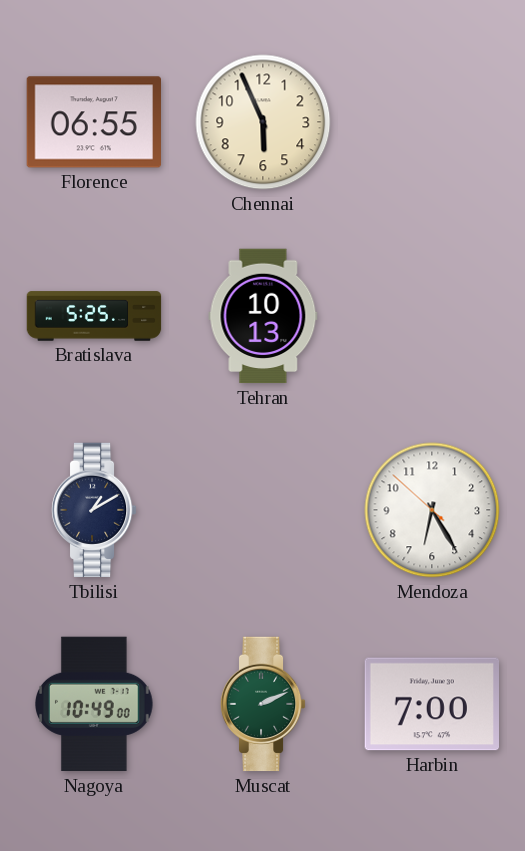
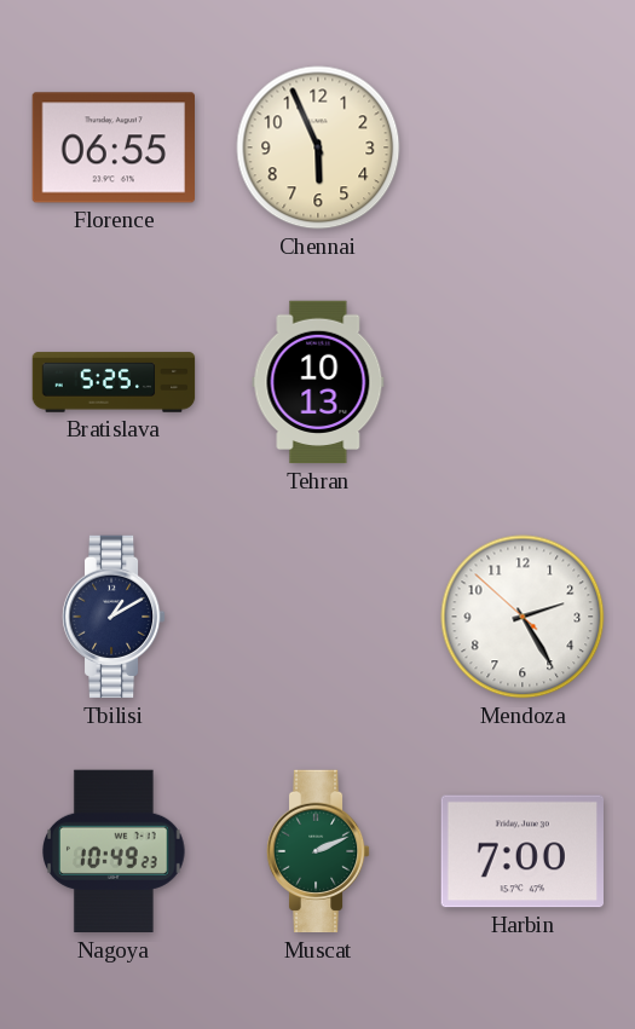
Mendoza: 6:24 -> 2:24 (523, 617)
Nagoya: 10:49:00 -> 10:49:23 (115, 851)
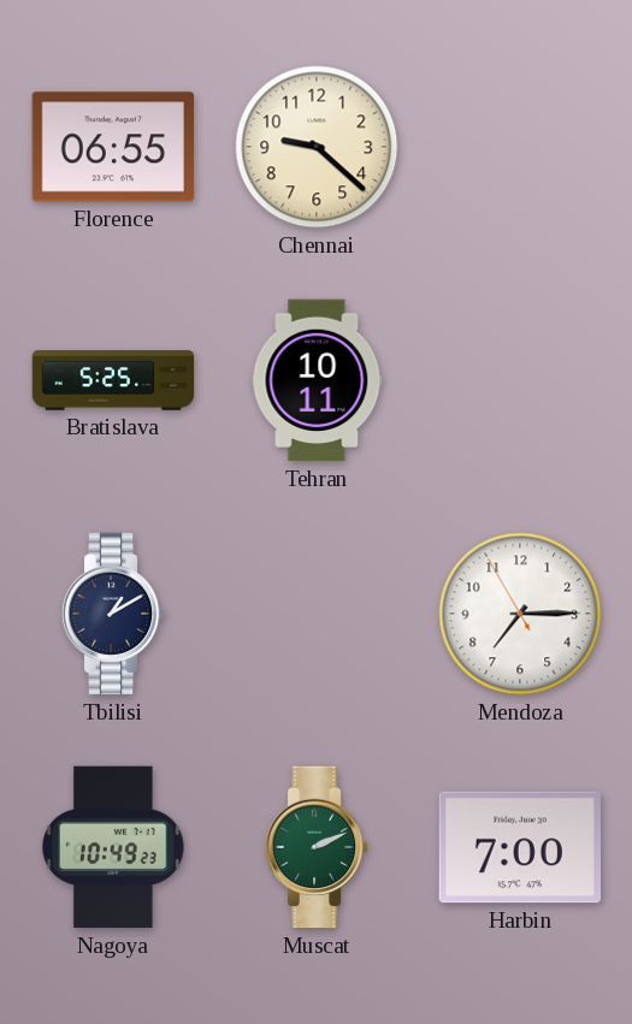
Chennai: 5:56 -> 9:22 (317, 147)
Tehran: 10:13 -> 10:11 (317, 380)
Mendoza: 2:24 -> 7:14 (520, 614)
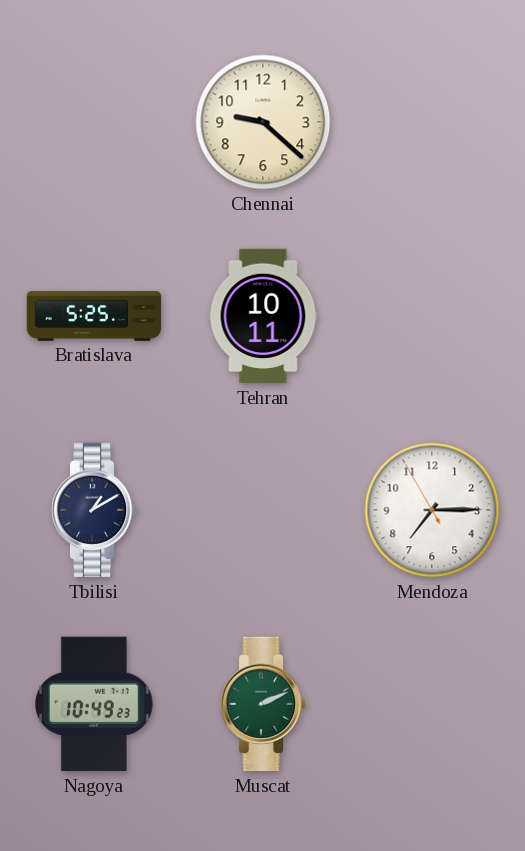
Florence: 06:55 -> none (112, 147)
Harbin: 7:00 -> none (519, 847)
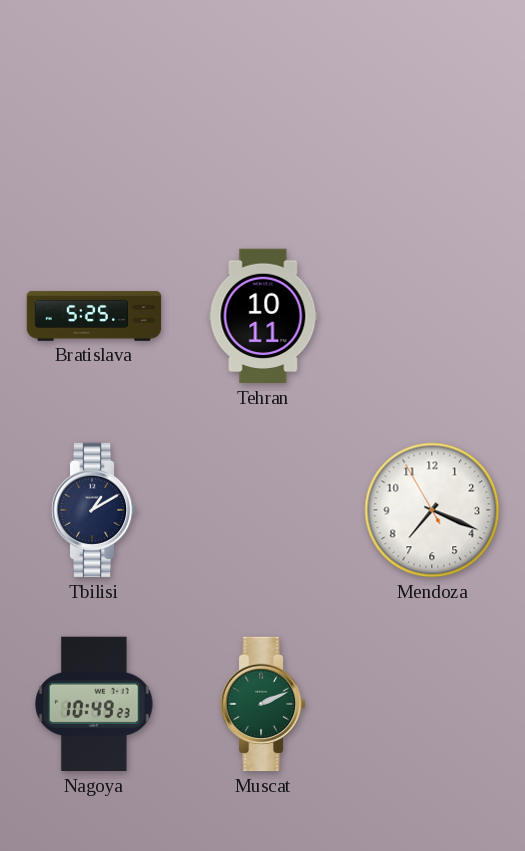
Chennai: 9:22 -> none (263, 122)
Mendoza: 7:14 -> 7:18 (432, 510)
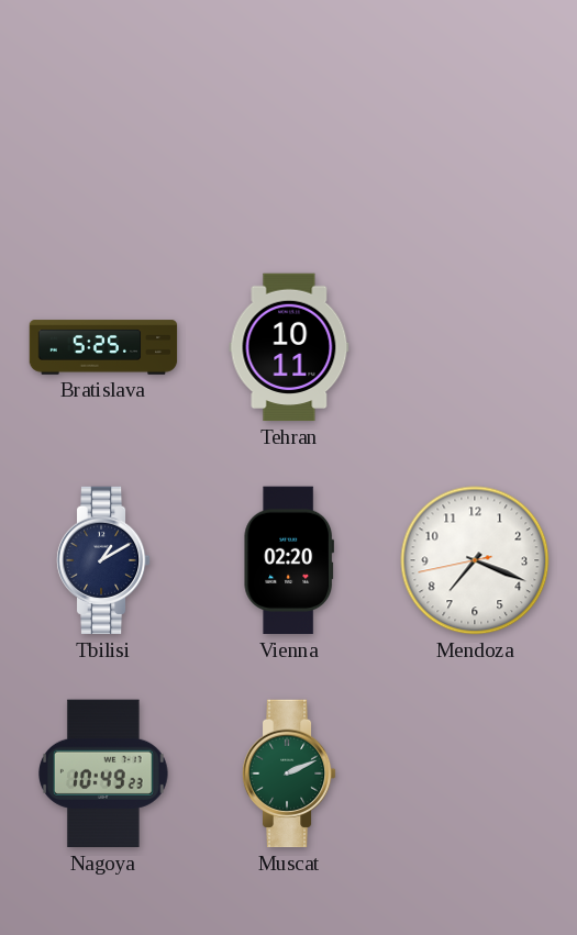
Vienna: none -> 02:20 (288, 560)
Mendoza: 7:18:55 -> 7:18:43 (475, 560)
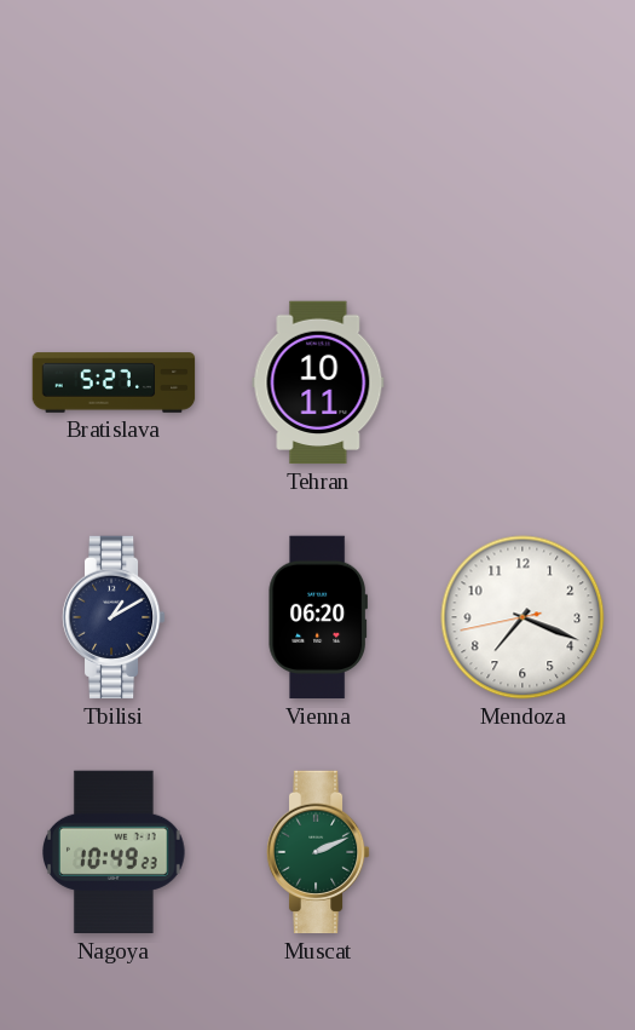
Bratislava: 5:25 -> 5:27 (114, 382)
Vienna: 02:20 -> 06:20 (317, 617)
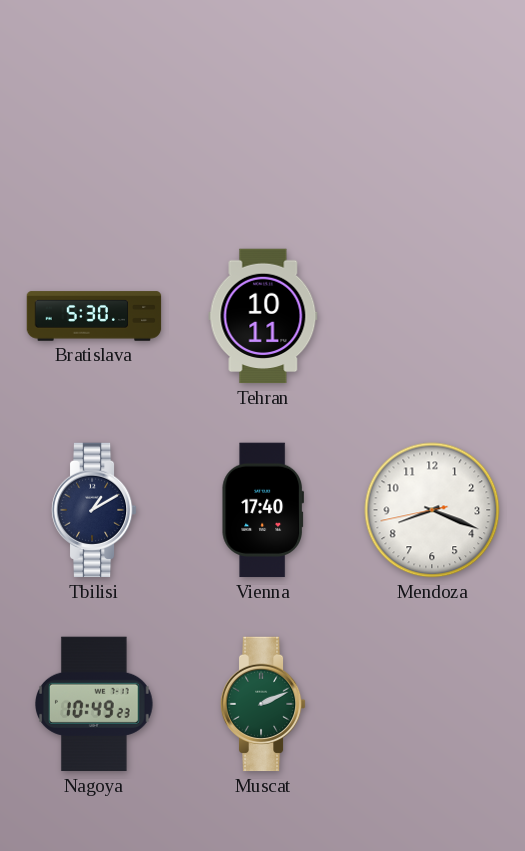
Bratislava: 5:27 -> 5:30 (94, 316)
Vienna: 06:20 -> 17:40 (262, 510)
Mendoza: 7:18 -> 8:18 (432, 510)
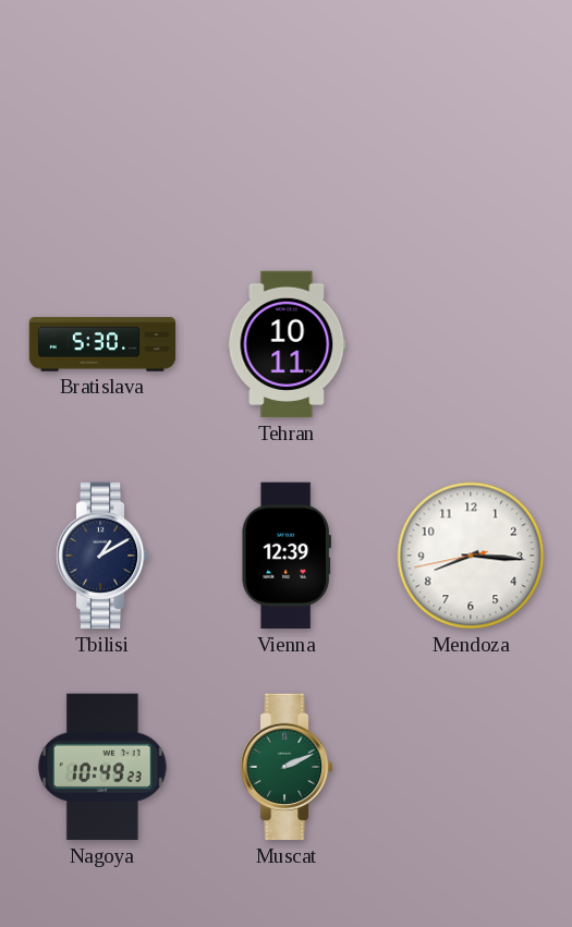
Vienna: 17:40 -> 12:39 (285, 556)
Mendoza: 8:18 -> 8:15 (471, 556)
